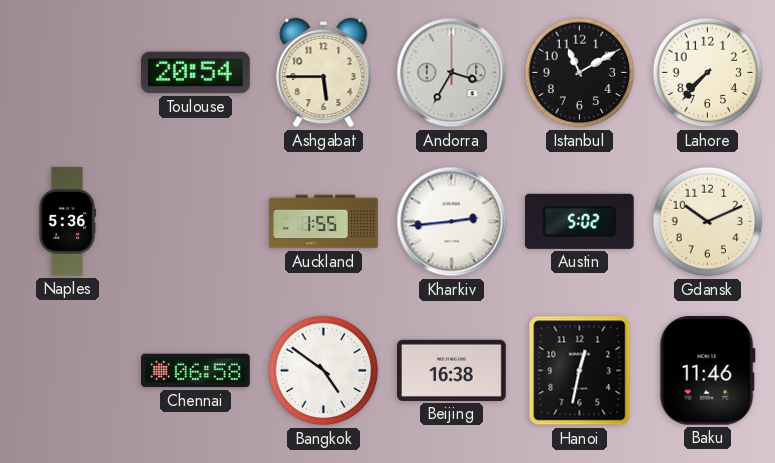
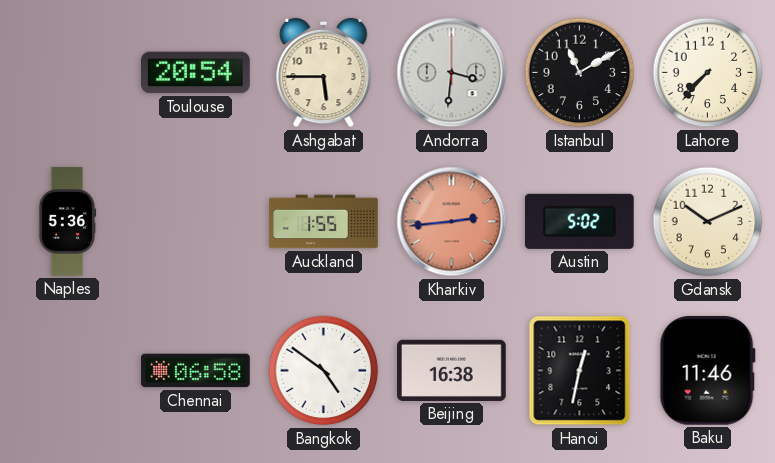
Andorra: 3:35 -> 3:31 (452, 73)
Kharkiv dial: white -> salmon (452, 222)
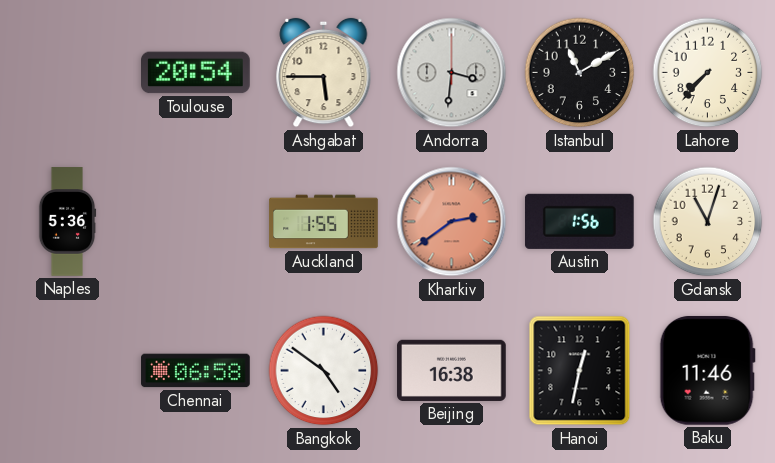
Kharkiv: 2:44 -> 2:39 (452, 222)
Austin: 5:02 -> 1:56 (579, 221)
Gdansk: 10:11 -> 11:03 (708, 222)
